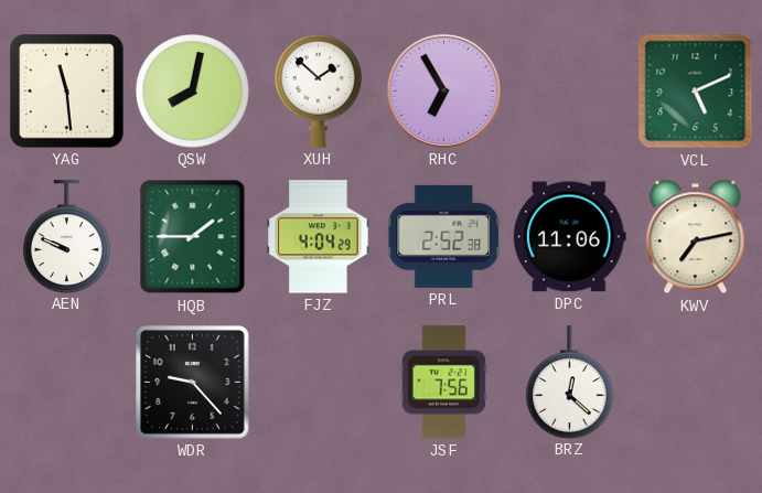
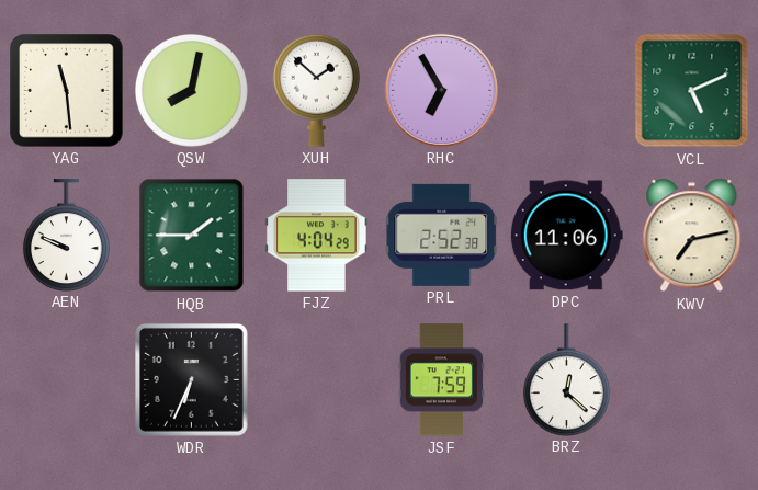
WDR: 9:23 -> 6:34 (192, 380)
JSF: 7:56 -> 7:59 (441, 380)
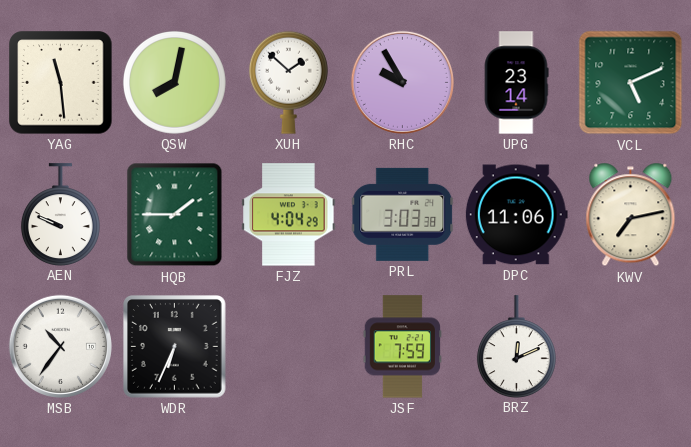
RHC: 6:55 -> 9:55 (402, 82)
UPG: none -> 23:14 (516, 83)
PRL: 2:52 -> 3:03 (403, 214)
MSB: none -> 10:36 (60, 346)
BRZ: 12:22 -> 12:11 (516, 346)
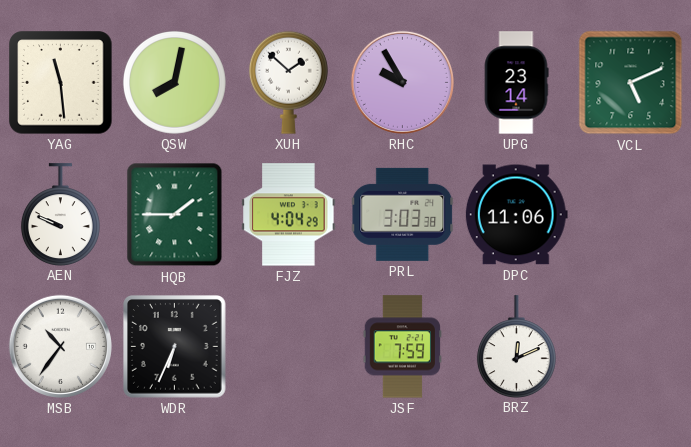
KWV: 7:13 -> none (631, 215)
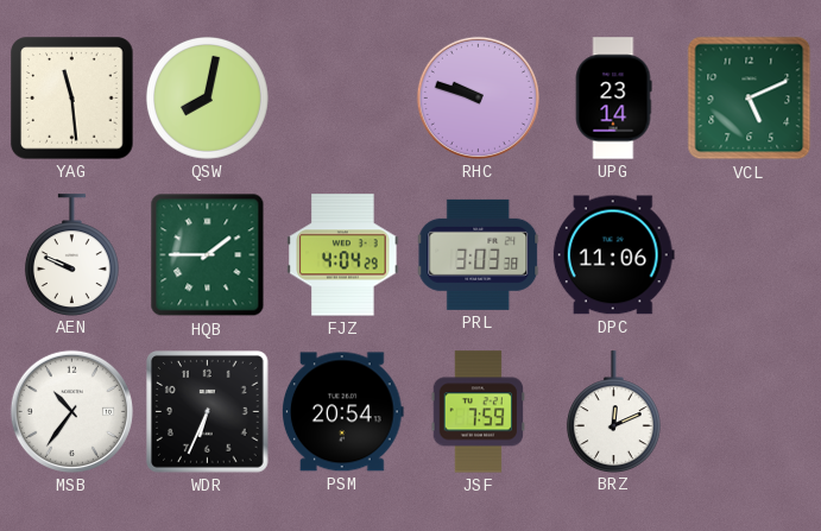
XUH: 1:52 -> none (288, 82)
RHC: 9:55 -> 9:48 (478, 97)
PSM: none -> 20:54 (342, 412)
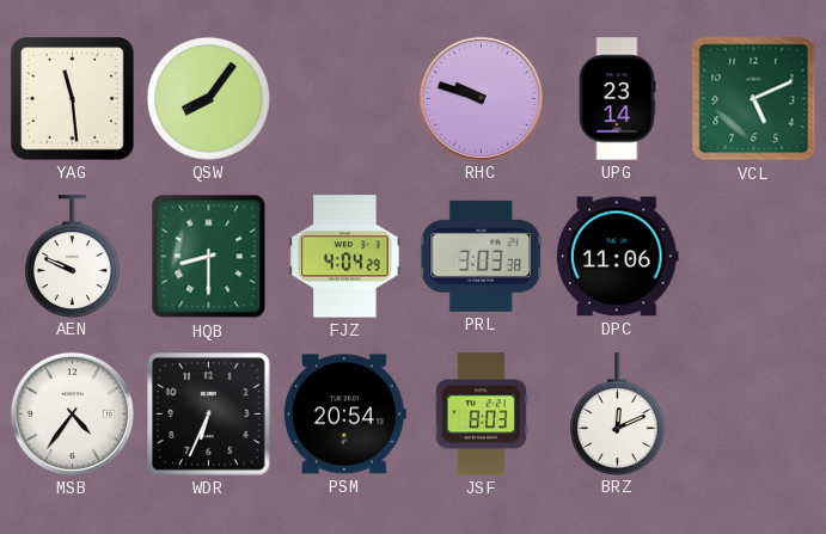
QSW: 8:02 -> 8:06 (208, 98)
HQB: 1:45 -> 8:30 (209, 257)
MSB: 10:36 -> 4:36 (72, 413)
JSF: 7:59 -> 8:03 (481, 415)
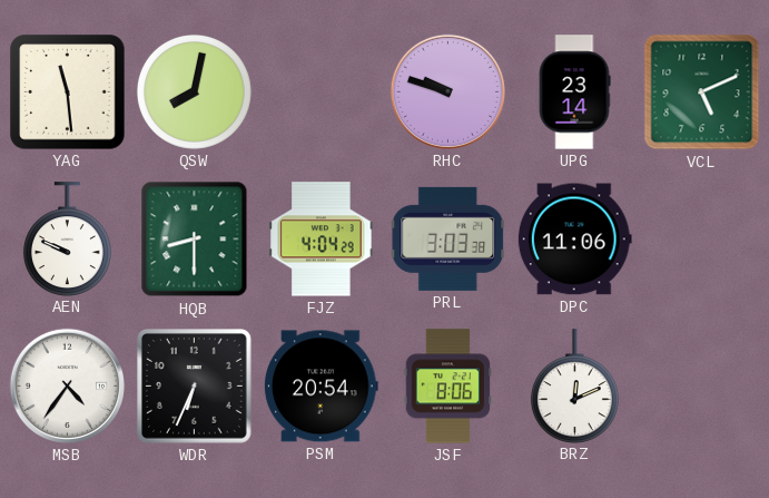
QSW: 8:06 -> 8:02 (194, 91)
JSF: 8:03 -> 8:06 (447, 387)
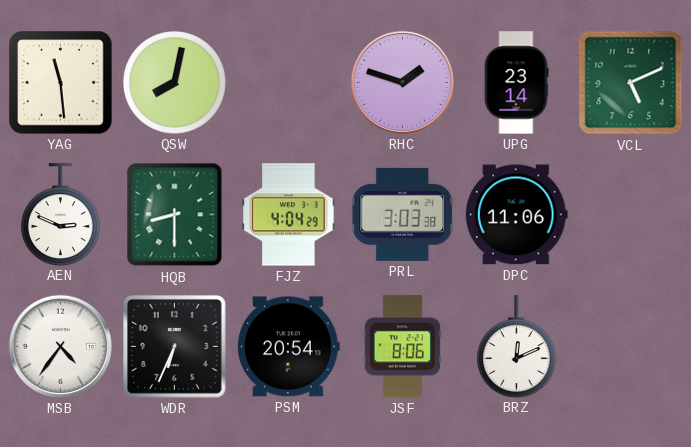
RHC: 9:48 -> 1:48 (402, 82)
AEN: 9:49 -> 2:49 (60, 214)
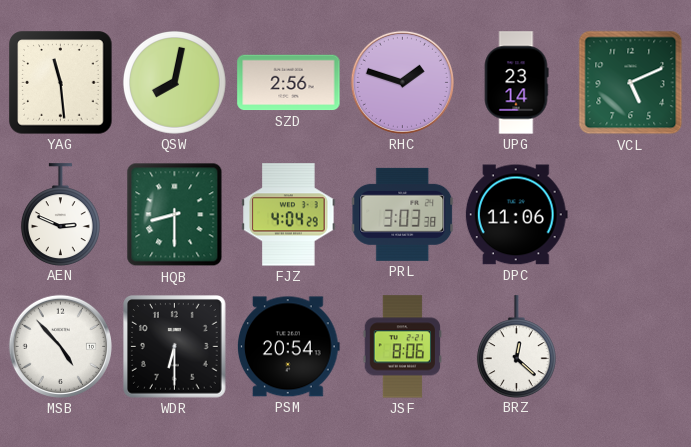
SZD: none -> 2:56 (289, 83)
MSB: 4:36 -> 4:53 (60, 346)
WDR: 6:34 -> 6:30 (175, 347)
BRZ: 12:11 -> 12:22 (516, 346)
